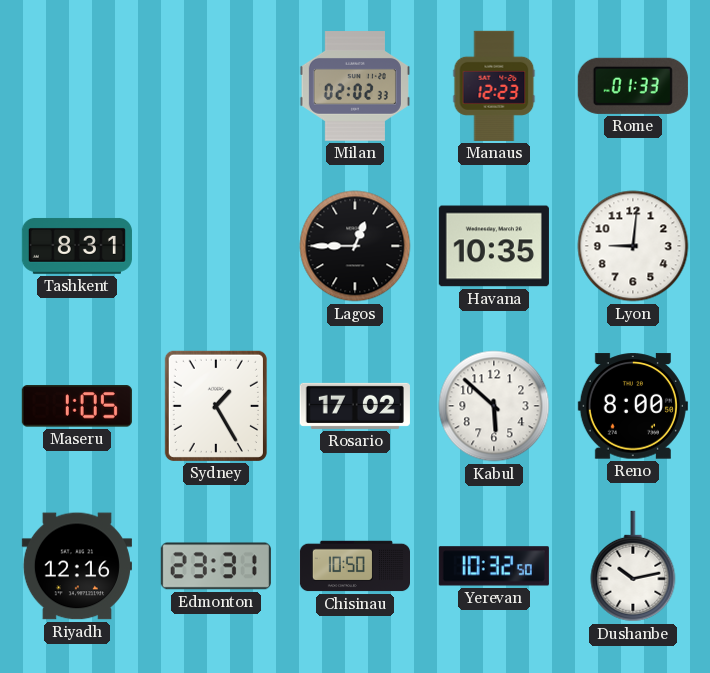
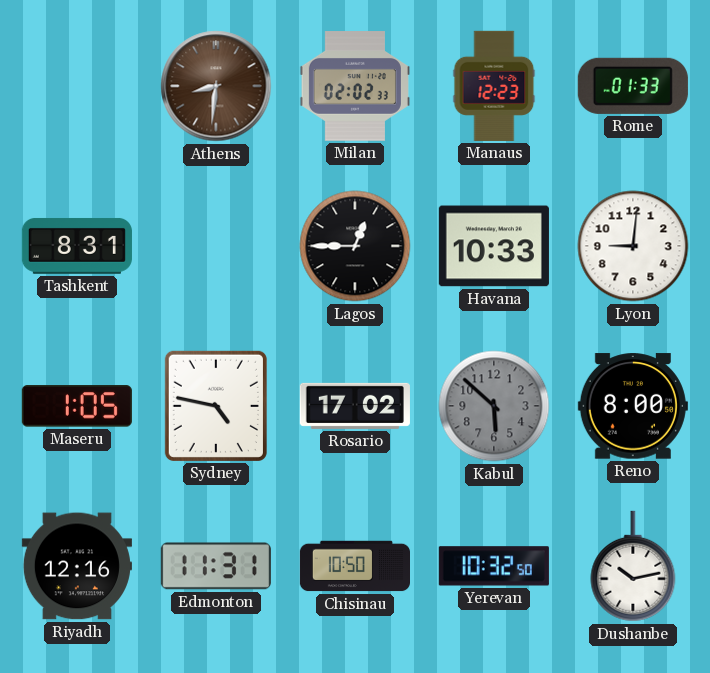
Athens: none -> 8:31 (216, 86)
Havana: 10:35 -> 10:33 (494, 246)
Sydney: 1:25 -> 4:47 (216, 406)
Kabul dial: white -> grey (494, 406)
Edmonton: 23:31 -> 11:31 (216, 566)
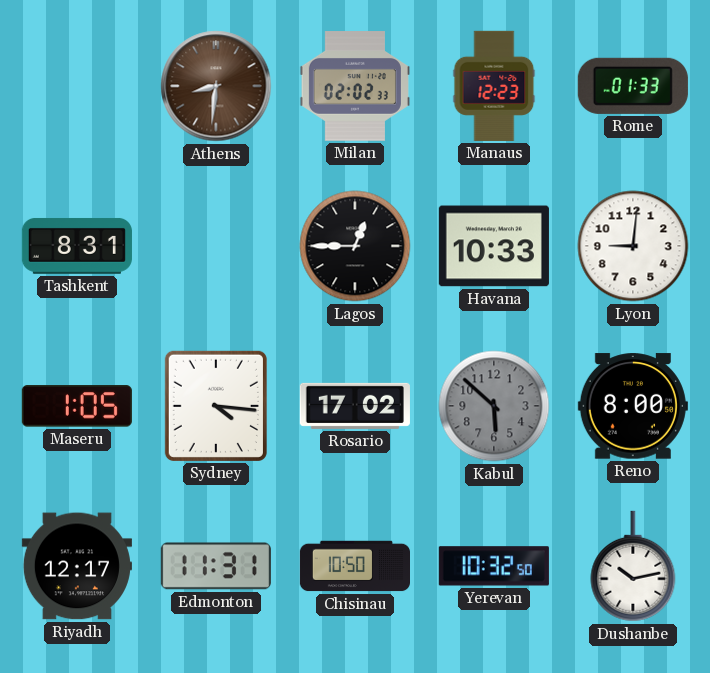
Sydney: 4:47 -> 4:16 (216, 406)
Riyadh: 12:16 -> 12:17 (77, 566)
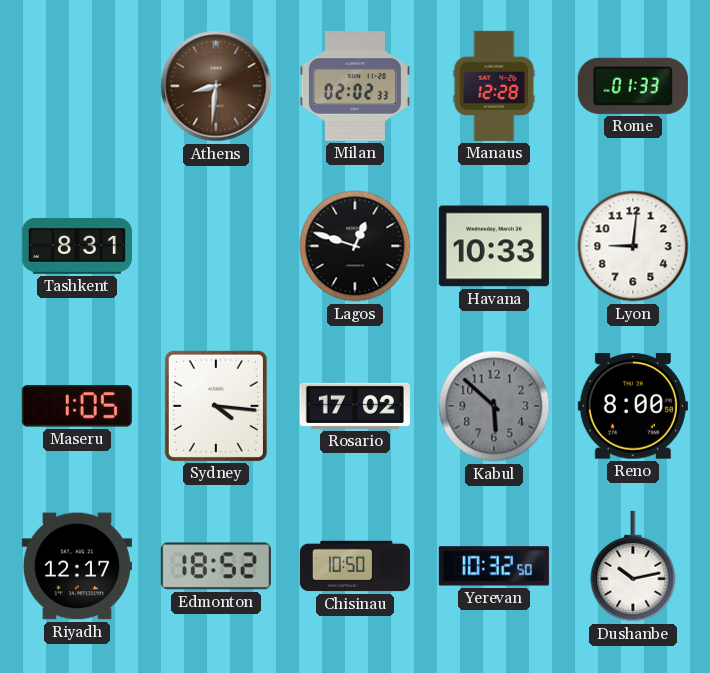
Manaus: 12:23 -> 12:28 (494, 86)
Lagos: 12:45 -> 12:48 (355, 246)
Edmonton: 11:31 -> 18:52 (216, 566)
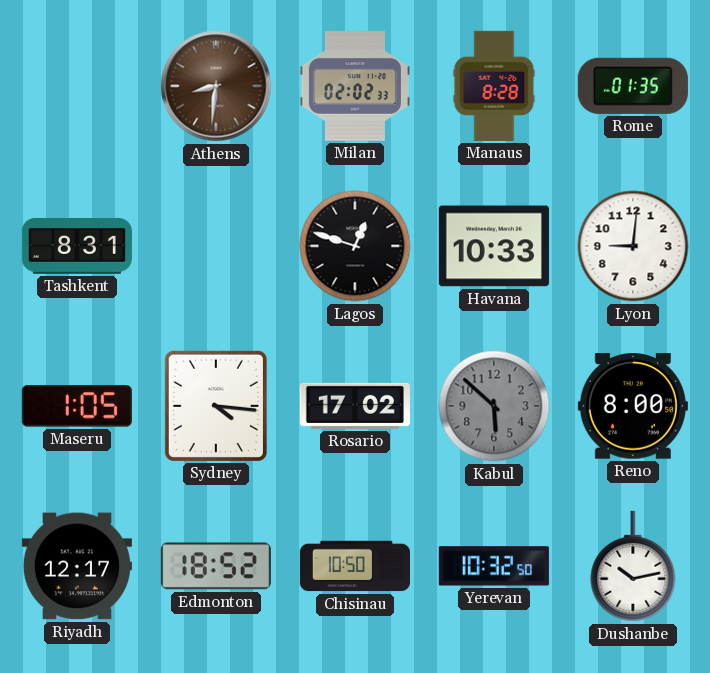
Manaus: 12:28 -> 8:28 (494, 86)
Rome: 01:33 -> 01:35 (633, 86)
